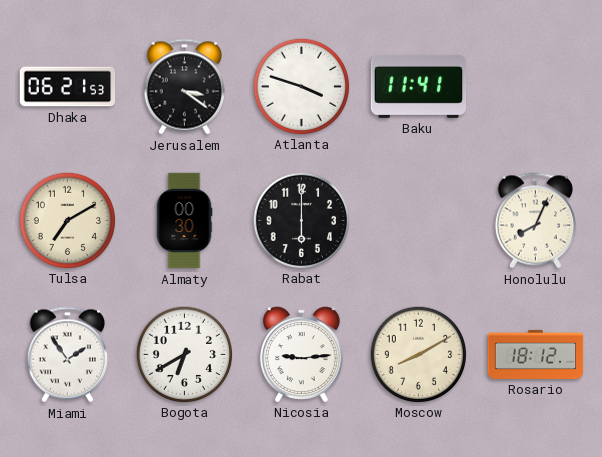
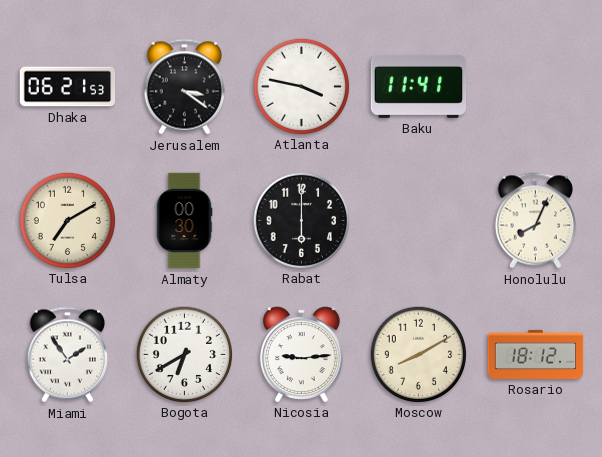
Atlanta: 3:48 -> 3:47 (301, 86)
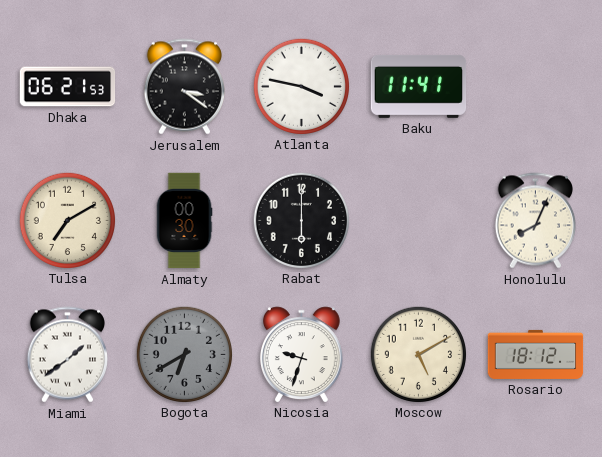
Miami: 1:54 -> 1:39 (67, 355)
Bogota dial: white -> grey (184, 354)
Nicosia: 9:14 -> 9:33 (301, 354)
Moscow: 8:10 -> 5:10 (418, 354)
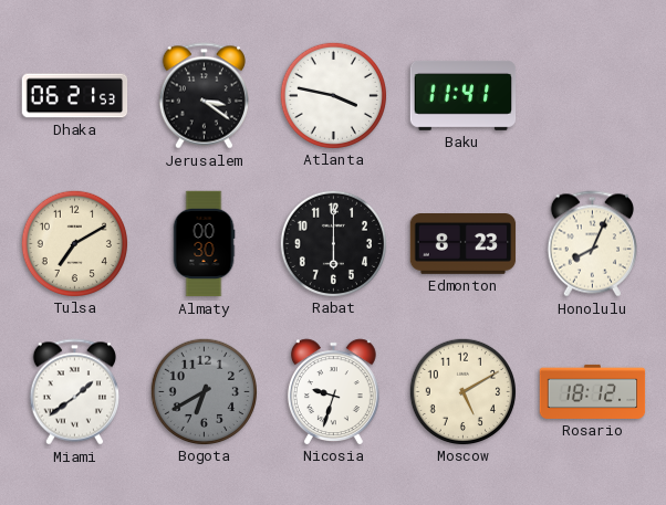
Edmonton: none -> 8:23 (464, 244)
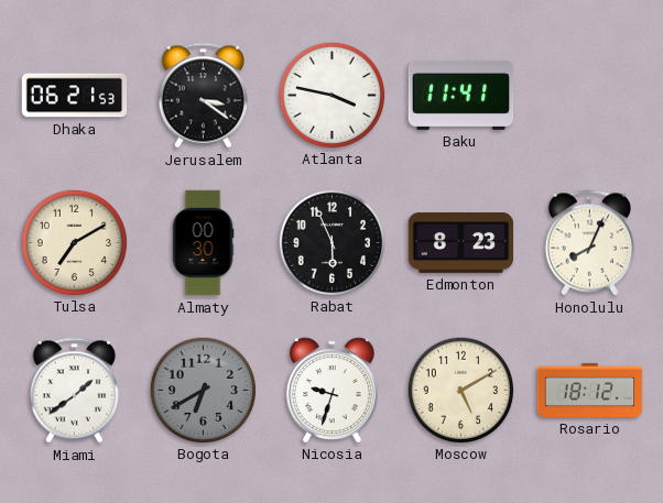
Rabat: 6:00 -> 5:56 (331, 242)
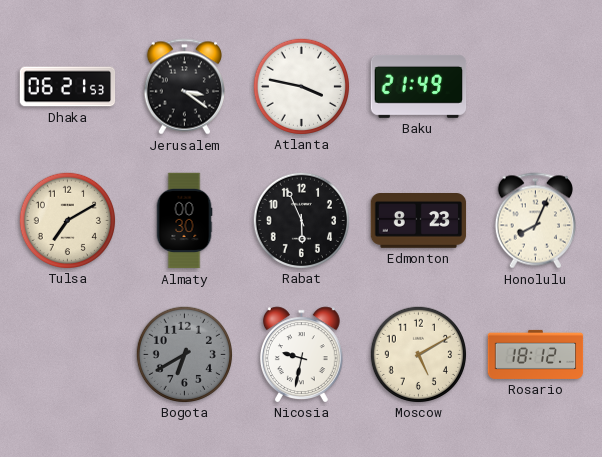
Baku: 11:41 -> 21:49 (419, 86)
Miami: 1:39 -> none (74, 391)
Nicosia: 9:33 -> 9:32 (301, 354)
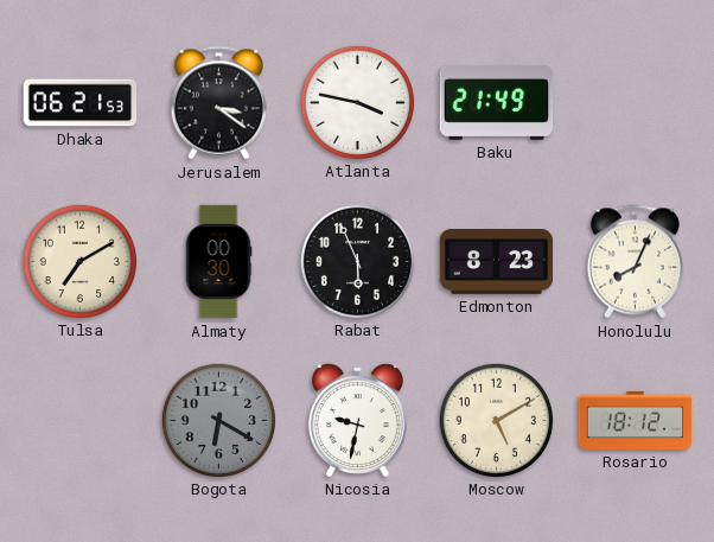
Bogota: 6:40 -> 6:20 (218, 420)
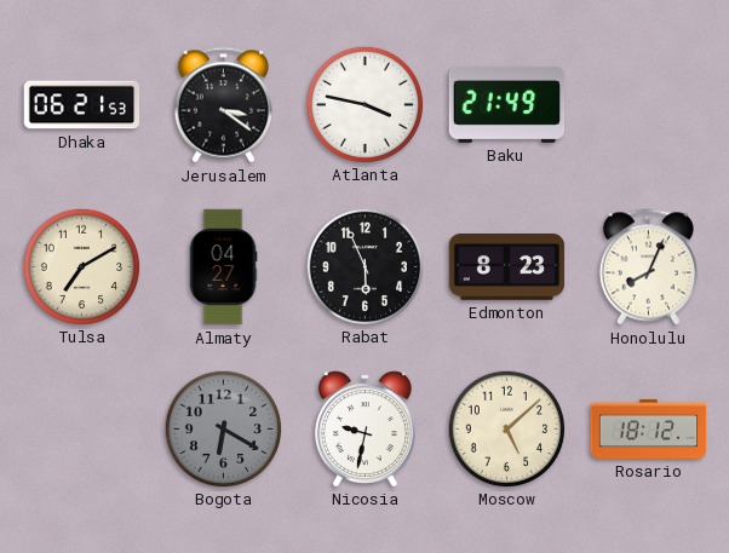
Almaty: 00:30 -> 04:27 (223, 267)
Moscow: 5:10 -> 5:08 (506, 428)
